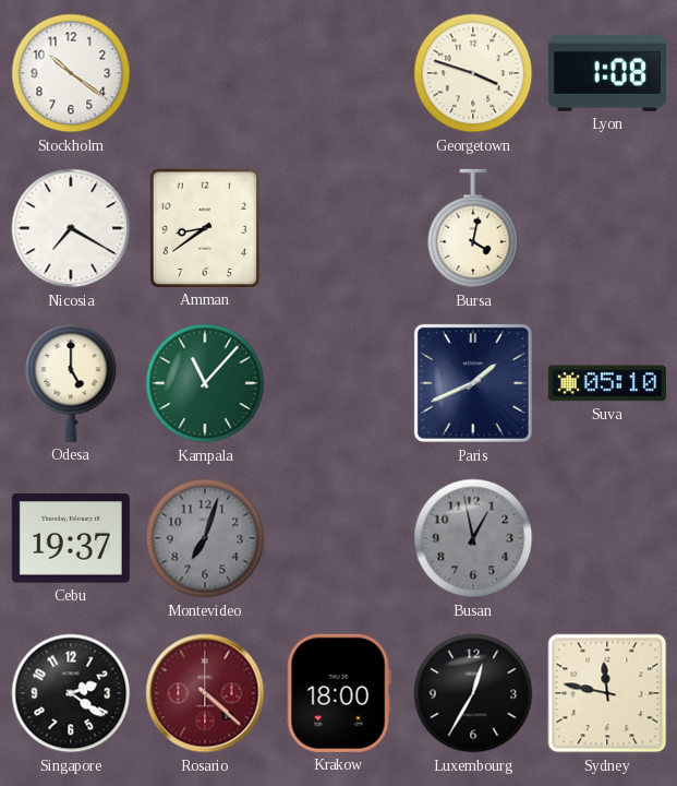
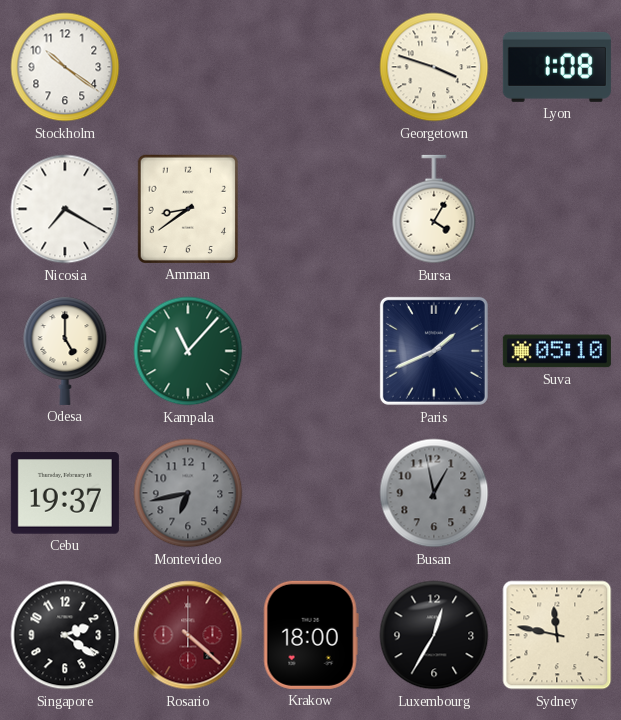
Bursa: 4:02 -> 4:05 (434, 209)
Montevideo: 7:03 -> 6:43 (188, 493)
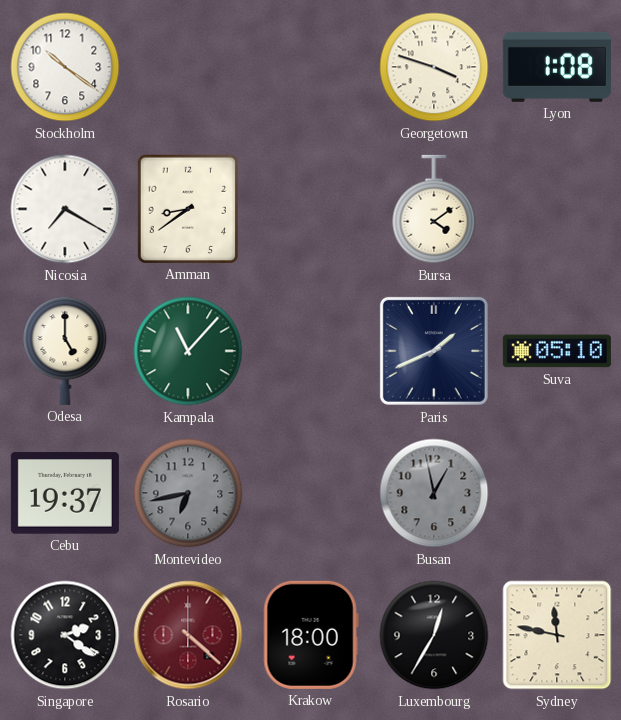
Bursa: 4:05 -> 4:09 (434, 209)
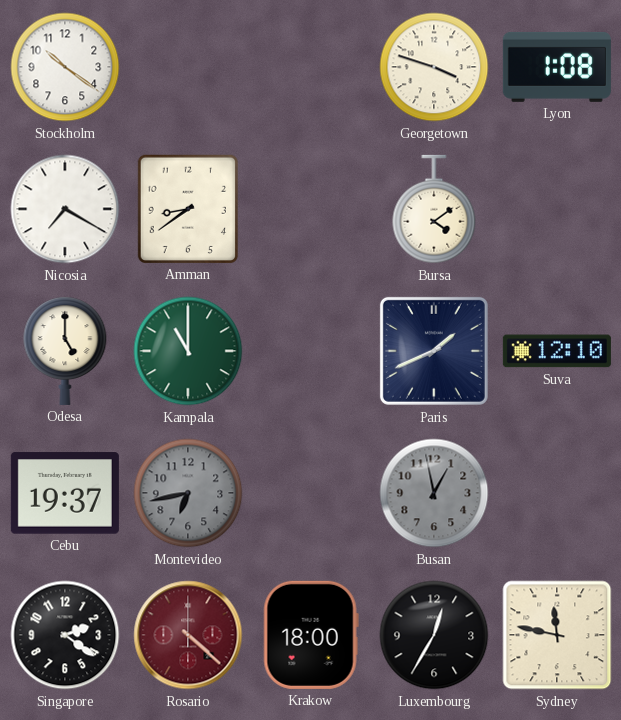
Kampala: 11:07 -> 11:00 (188, 351)
Suva: 05:10 -> 12:10 (557, 351)
